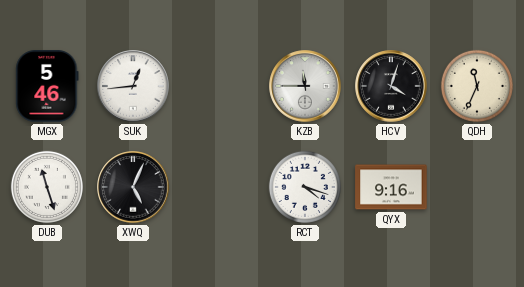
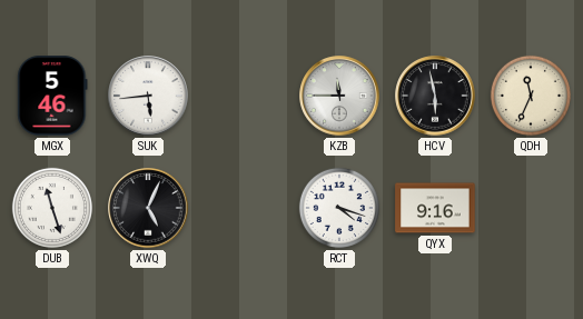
SUK: 12:44 -> 5:44 (148, 96)
HCV: 4:03 -> 5:58 (435, 96)
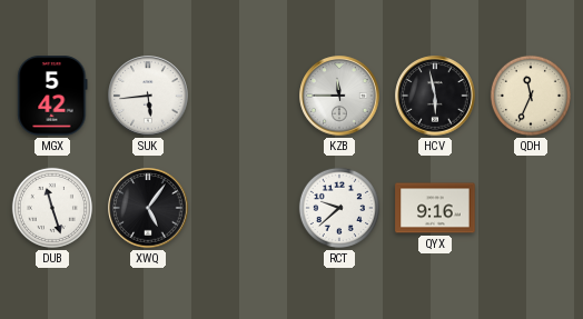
MGX: 5:46 -> 5:42 (52, 96)
XWQ: 5:04 -> 5:06 (148, 208)
RCT: 4:18 -> 9:38 (339, 208)
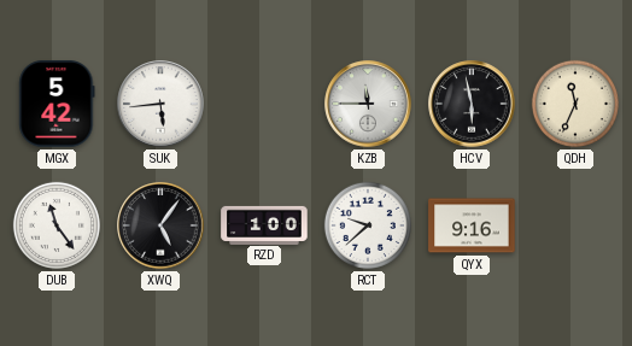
DUB: 11:27 -> 11:24 (57, 225)
RZD: none -> 1:00 (264, 224)
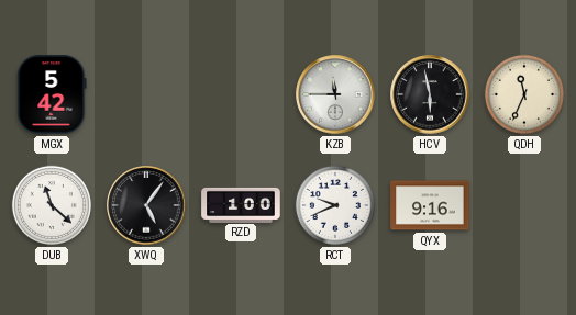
SUK: 5:44 -> none (160, 104)
DUB: 11:24 -> 11:22 (52, 205)
RCT: 9:38 -> 9:41 (335, 205)
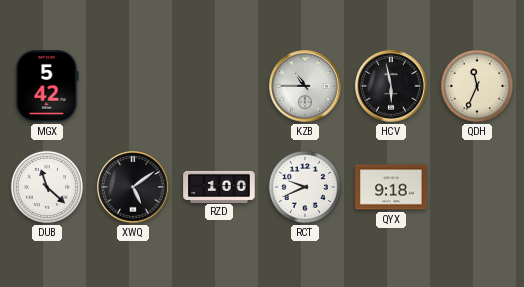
KZB: 11:45 -> 10:45 (305, 86)
XWQ: 5:06 -> 5:09 (133, 187)
QYX: 9:16 -> 9:18 (391, 187)
